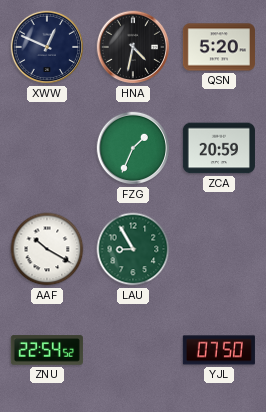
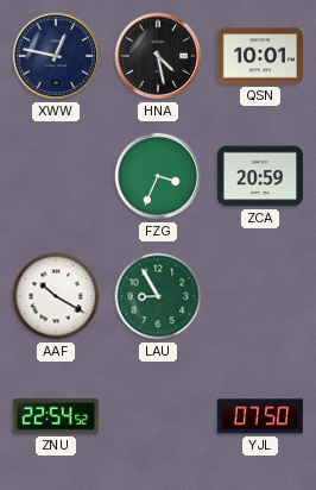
XWW: 12:49 -> 12:47 (56, 56)
HNA: 4:32 -> 4:28 (158, 56)
QSN: 5:20 -> 10:01 (260, 56)
FZG: 1:34 -> 3:34 (158, 176)
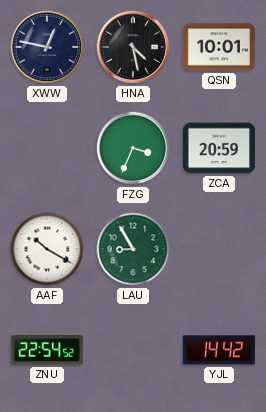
YJL: 07:50 -> 14:42 (219, 350)
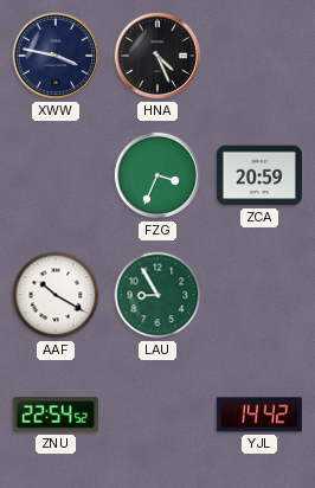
XWW: 12:47 -> 3:47 (56, 56)
HNA: 4:28 -> 4:26 (157, 56)
QSN: 10:01 -> none (219, 47)
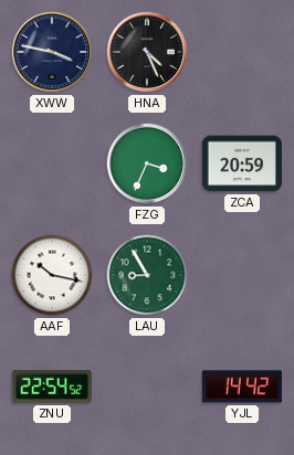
AAF: 10:20 -> 10:17 (52, 275)
